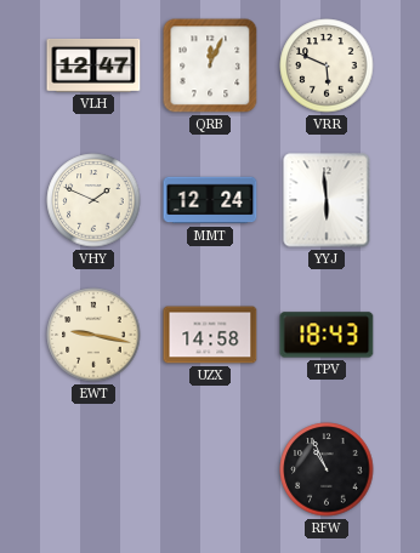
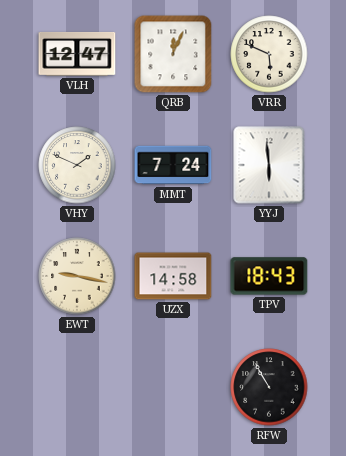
MMT: 12:24 -> 7:24 (173, 165)
RFW: 10:56 -> 10:55 (269, 387)
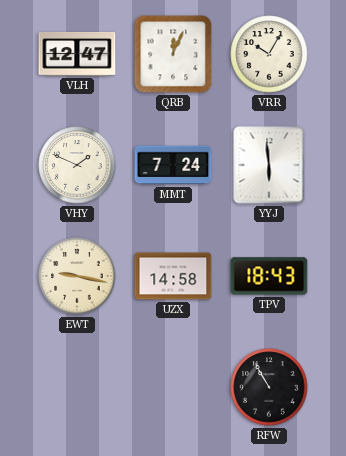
VRR: 5:49 -> 10:05 (269, 54)
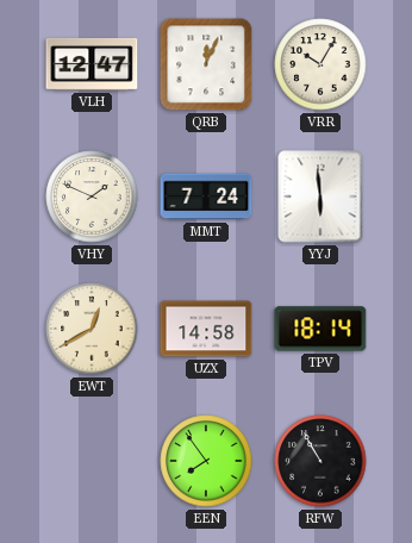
EWT: 9:17 -> 12:40 (92, 329)
TPV: 18:43 -> 18:14 (320, 329)
EEN: none -> 7:54 (206, 461)
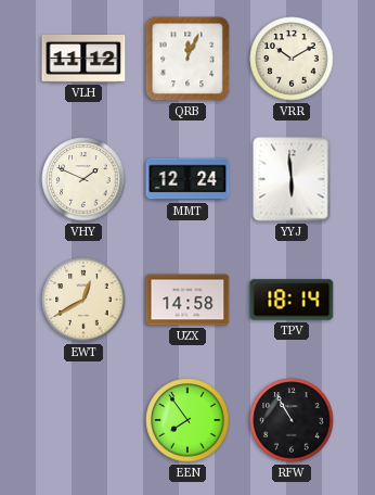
VLH: 12:47 -> 11:12 (83, 59)
VRR: 10:05 -> 10:10 (292, 59)
MMT: 7:24 -> 12:24 (187, 179)
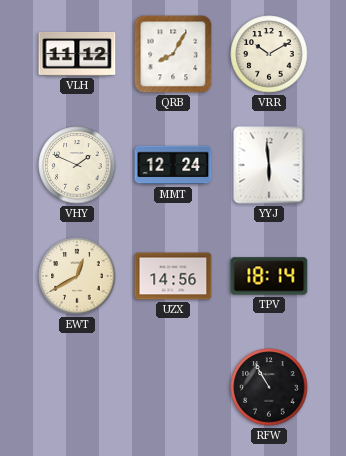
QRB: 12:04 -> 8:05 (173, 54)
UZX: 14:58 -> 14:56 (173, 276)
EEN: 7:54 -> none (187, 420)
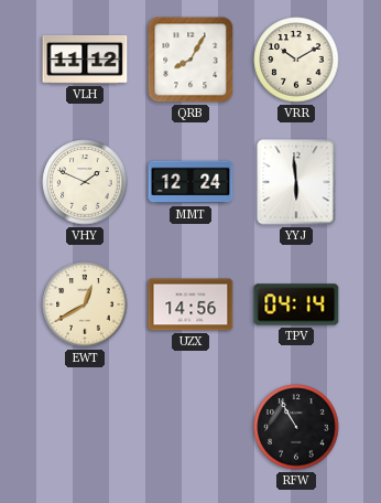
TPV: 18:14 -> 04:14 (296, 304)
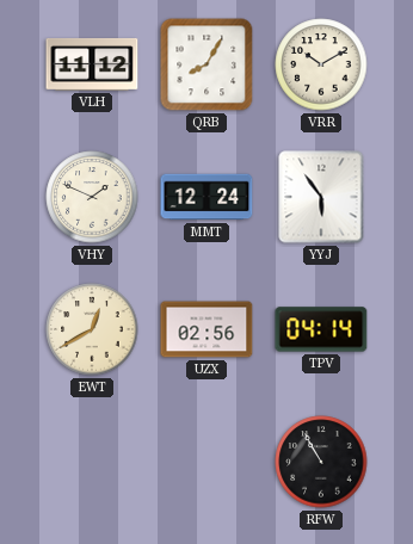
YYJ: 5:59 -> 5:54 (321, 197)
UZX: 14:56 -> 02:56 (207, 329)
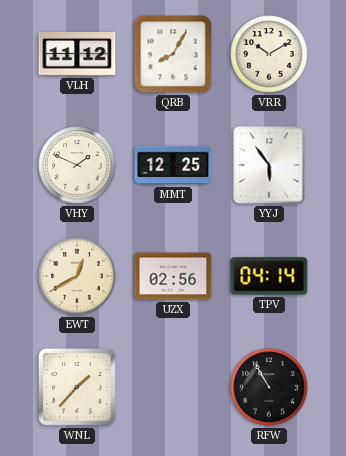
MMT: 12:24 -> 12:25 (173, 165)
WNL: none -> 1:37 (77, 387)
